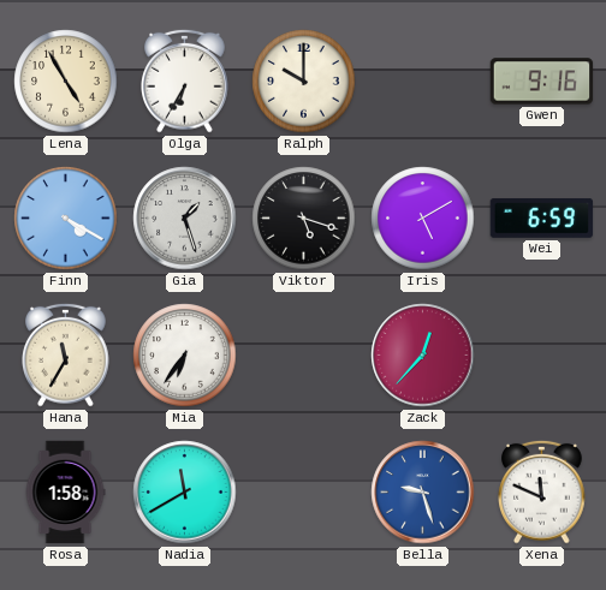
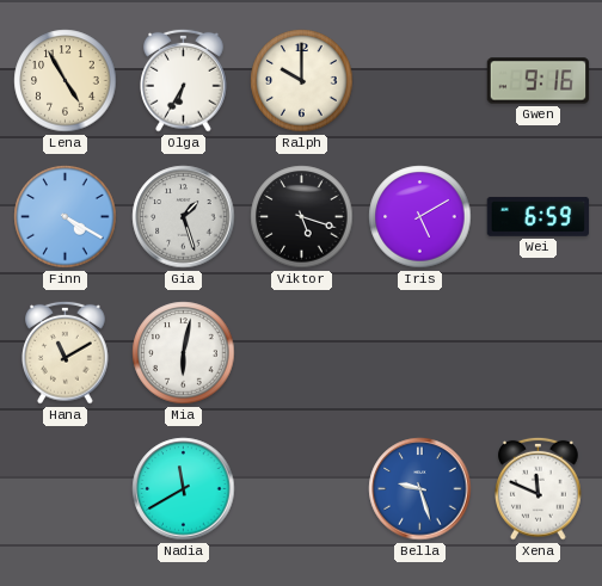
Hana: 11:35 -> 11:10 (66, 352)
Mia: 6:36 -> 6:02 (184, 353)
Zack: 12:37 -> none (423, 356)
Rosa: 1:58 -> none (65, 493)
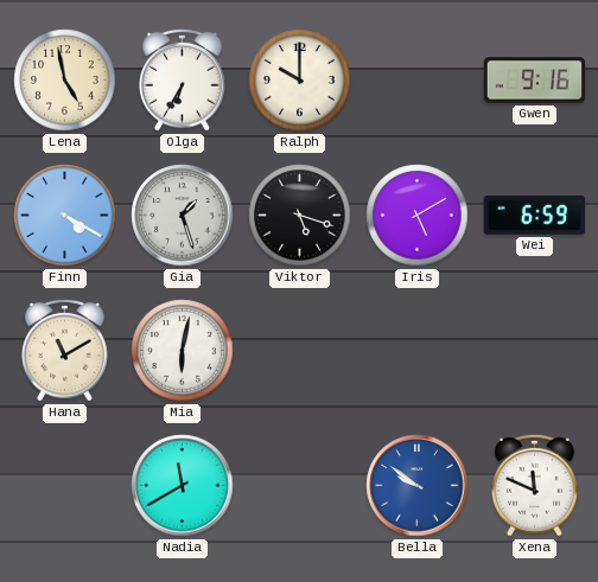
Lena: 4:55 -> 4:58 (65, 81)
Bella: 9:27 -> 9:51 (418, 486)
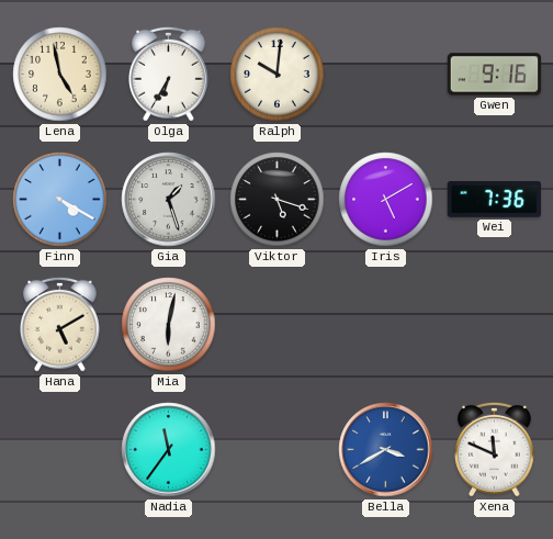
Ralph: 10:00 -> 10:01 (278, 75)
Wei: 6:59 -> 7:36 (495, 199)
Hana: 11:10 -> 5:10 (60, 324)
Nadia: 11:40 -> 11:36 (169, 450)
Bella: 9:51 -> 3:40 (386, 450)
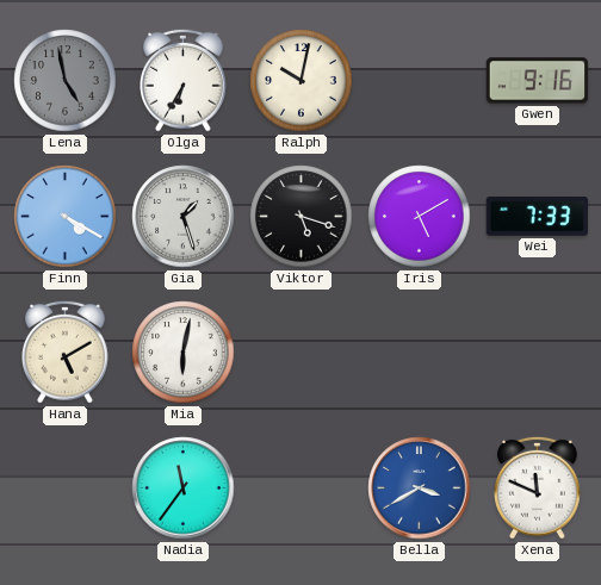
Lena dial: cream -> grey (66, 81)
Ralph: 10:01 -> 10:02 (302, 81)
Wei: 7:36 -> 7:33 (538, 216)
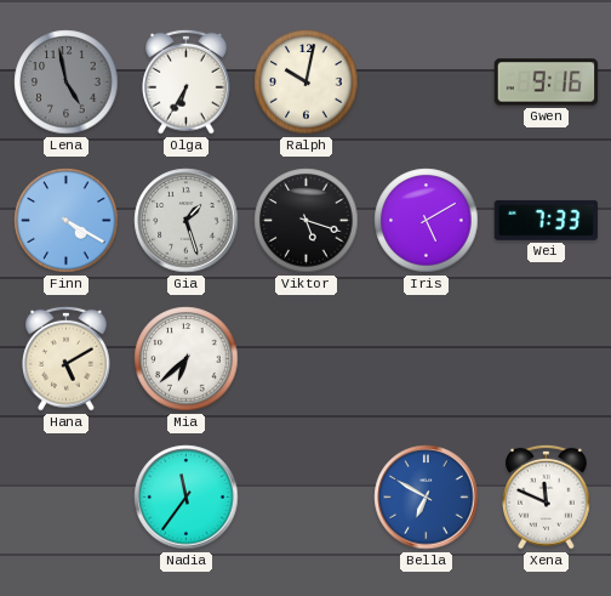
Mia: 6:02 -> 6:38 (187, 359)
Bella: 3:40 -> 6:50 (427, 498)
